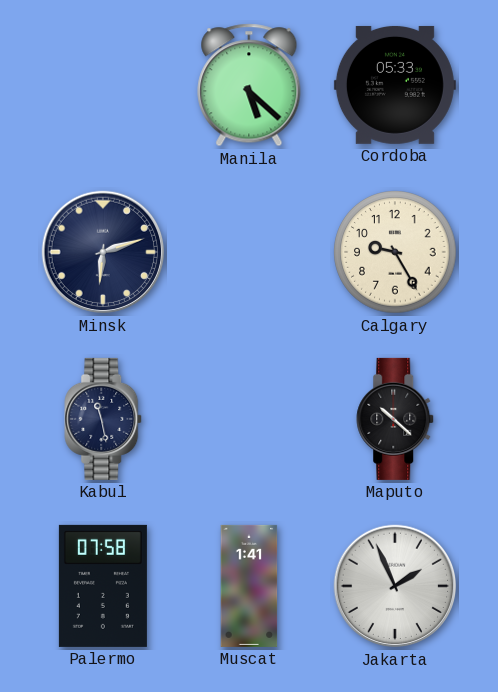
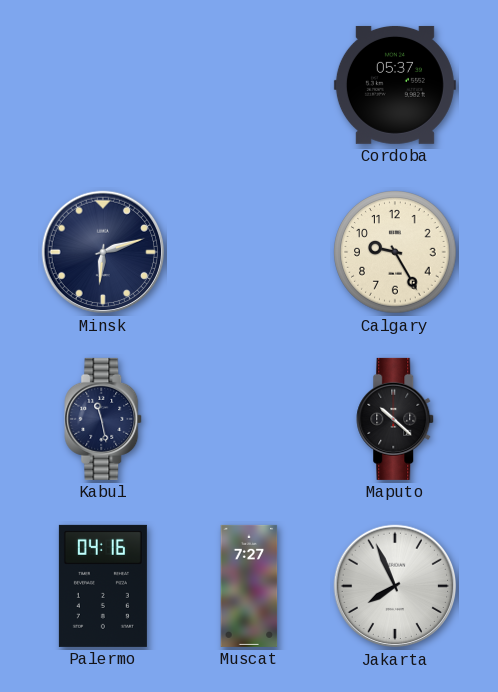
Manila: 5:22 -> none (249, 85)
Cordoba: 05:33 -> 05:37 (395, 85)
Palermo: 07:58 -> 04:16 (103, 586)
Muscat: 1:41 -> 7:27 (249, 586)
Jakarta: 1:56 -> 7:56 (395, 586)
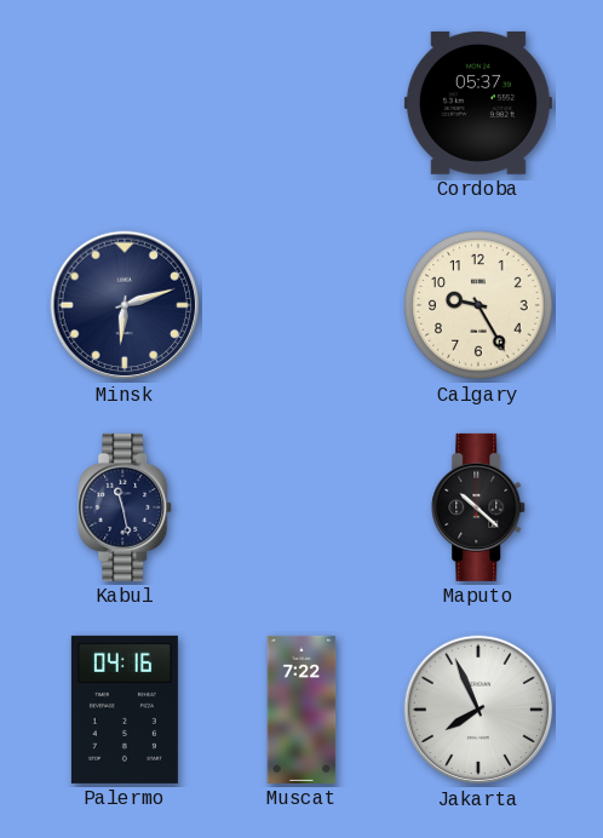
Muscat: 7:27 -> 7:22 (301, 710)
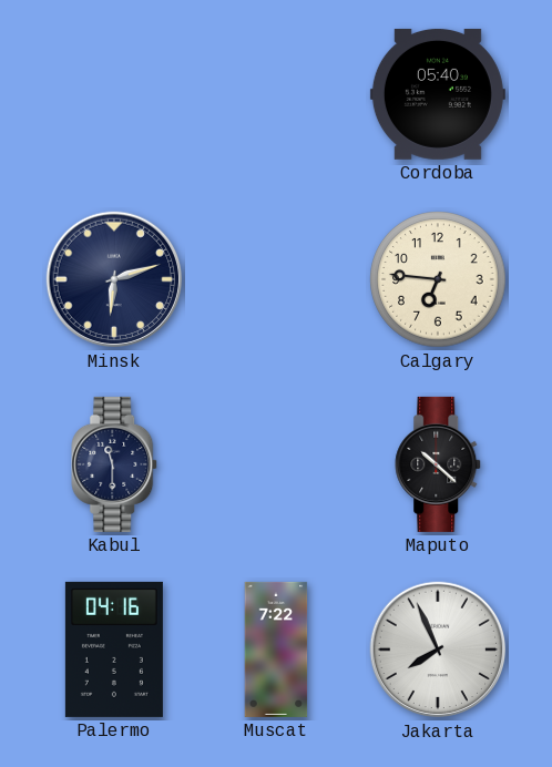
Cordoba: 05:37 -> 05:40 (438, 94)
Calgary: 9:25 -> 6:46 (438, 279)
Kabul: 11:28 -> 11:30 (115, 464)
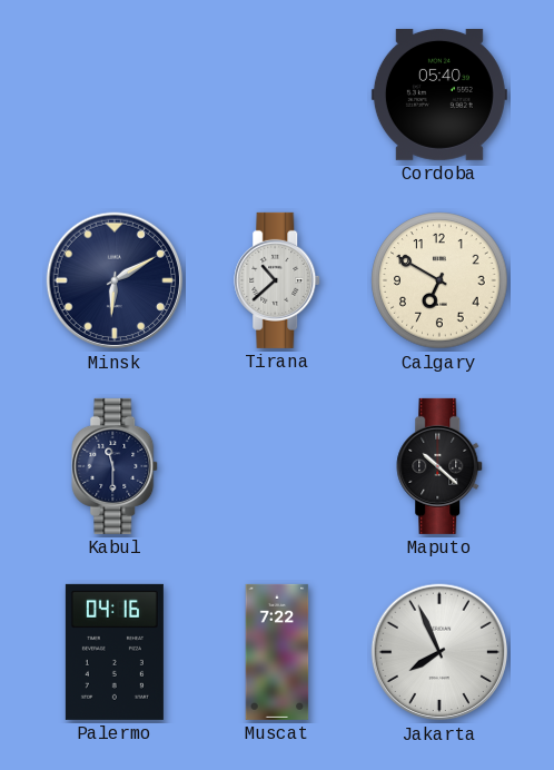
Minsk: 6:12 -> 6:10 (115, 280)
Tirana: none -> 10:38 (278, 280)
Calgary: 6:46 -> 6:50 (439, 280)
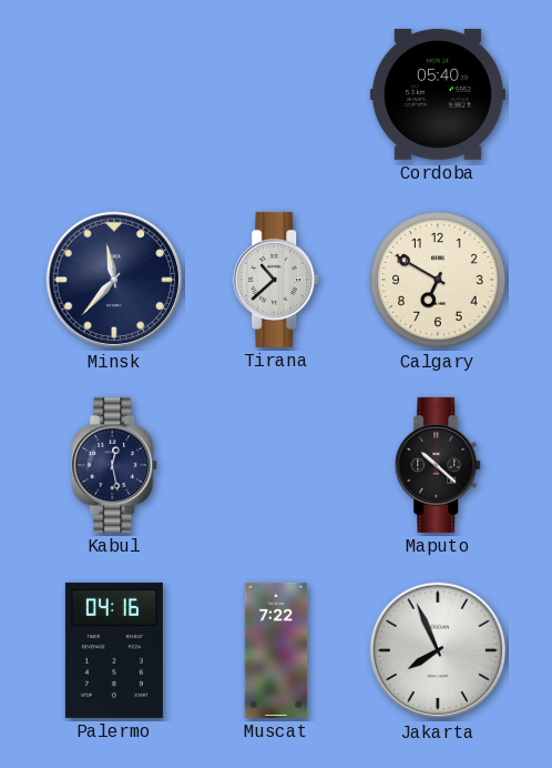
Minsk: 6:10 -> 11:37 (114, 280)
Kabul: 11:30 -> 12:28 (115, 465)
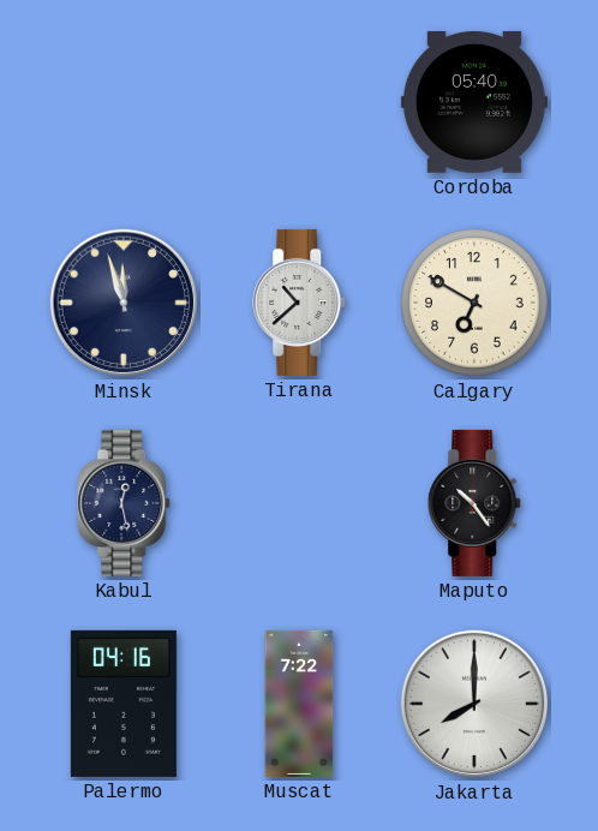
Minsk: 11:37 -> 11:57 (124, 303)
Maputo: 10:22 -> 10:24 (476, 503)
Jakarta: 7:56 -> 8:00 (474, 704)
